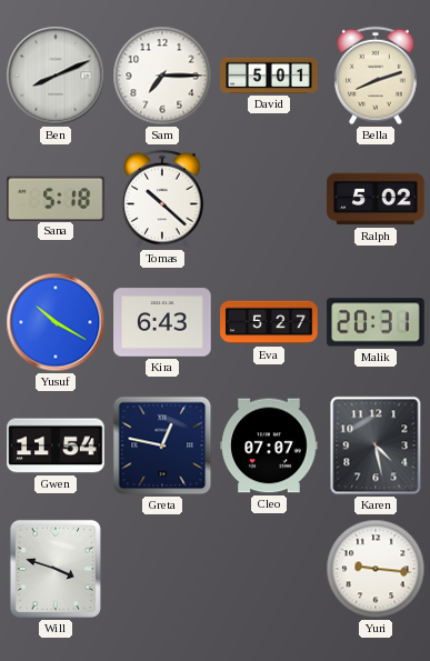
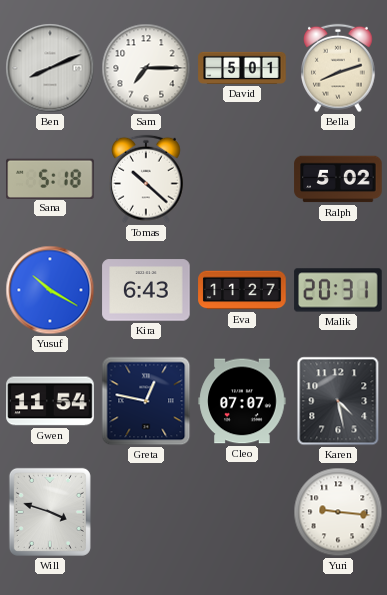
Eva: 5:27 -> 11:27 (242, 290)
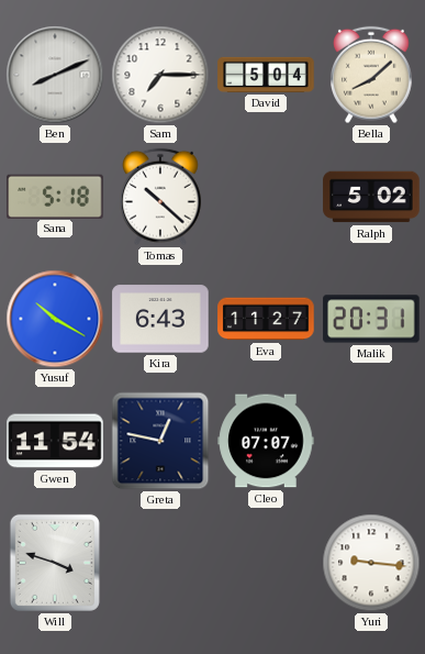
David: 5:01 -> 5:04 (266, 75)
Bella: 8:12 -> 8:08 (372, 75)
Karen: 4:28 -> none (338, 401)
